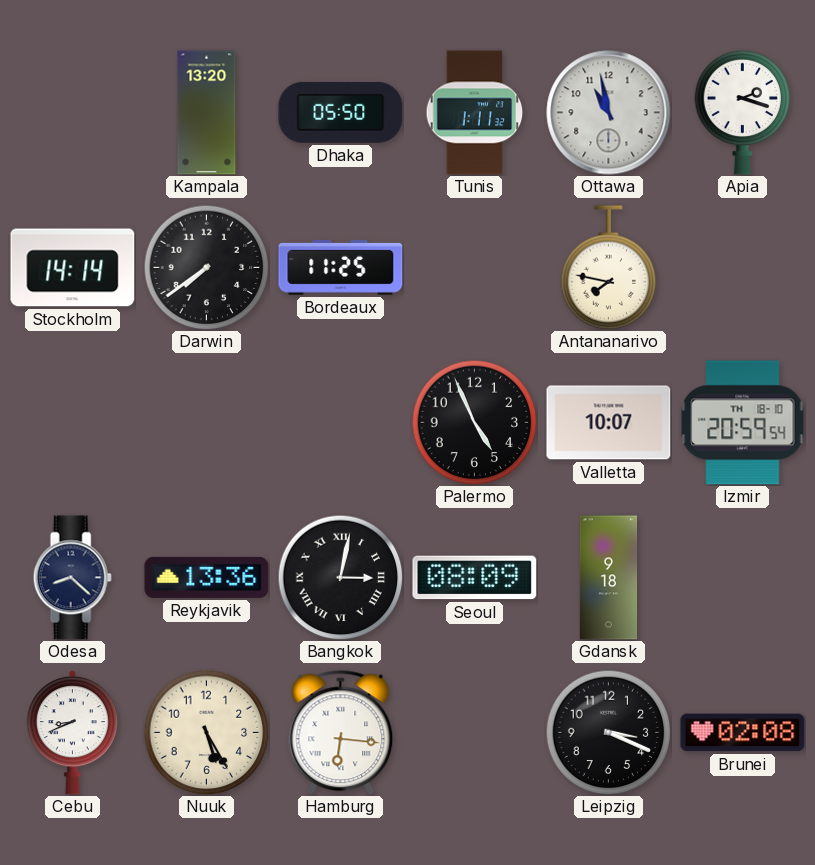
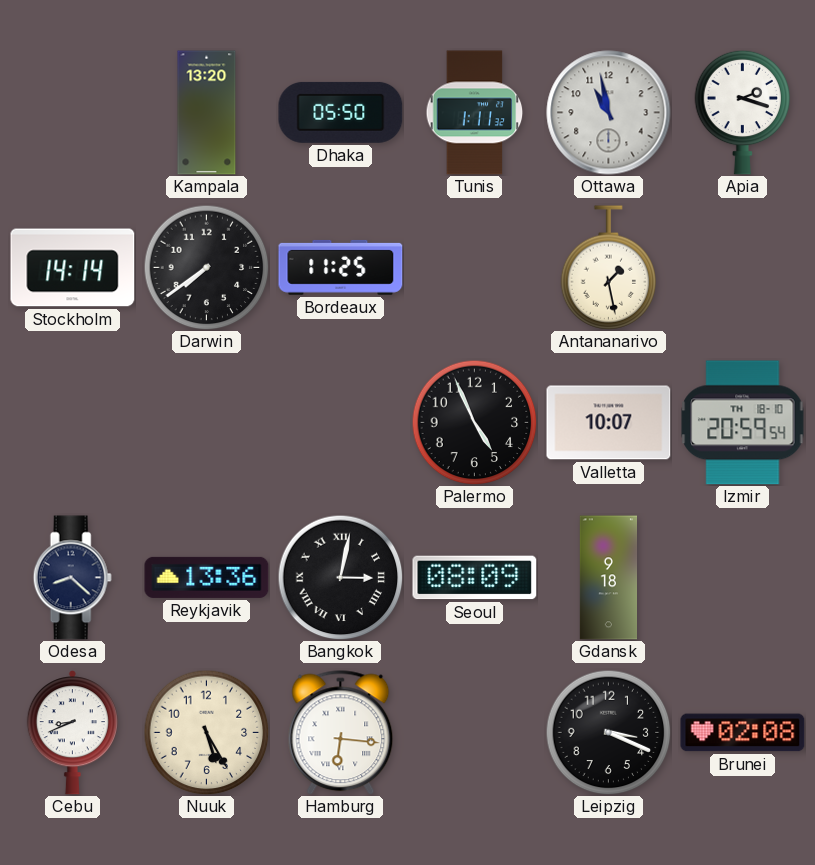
Antananarivo: 7:47 -> 1:28 (609, 268)
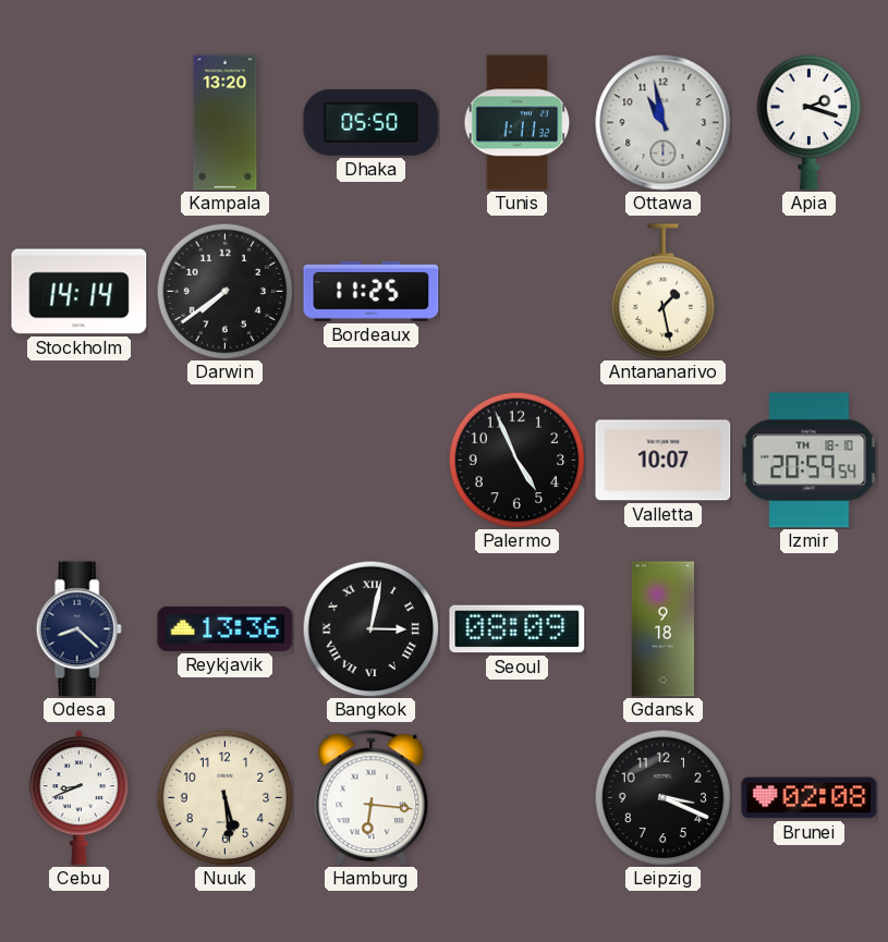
Nuuk: 5:25 -> 5:29 (224, 797)
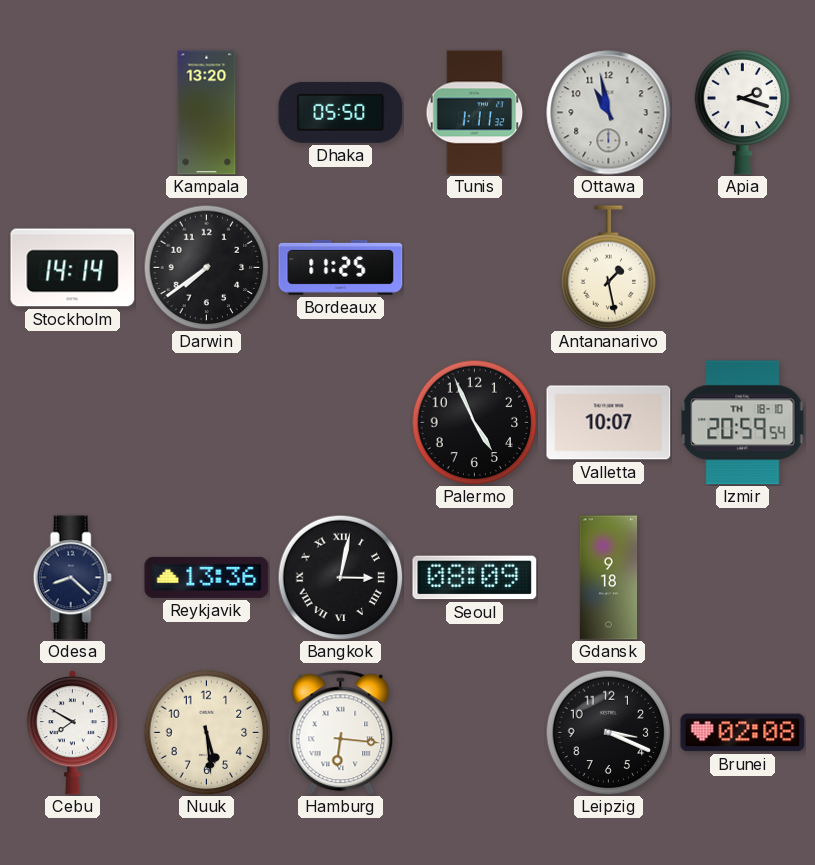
Cebu: 8:41 -> 7:50 (72, 733)
